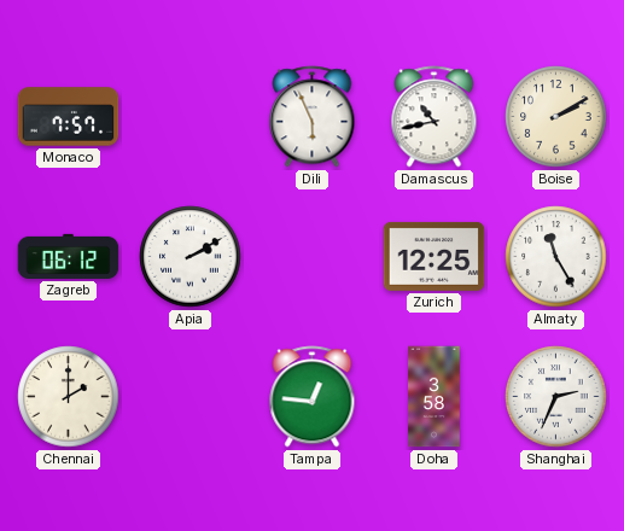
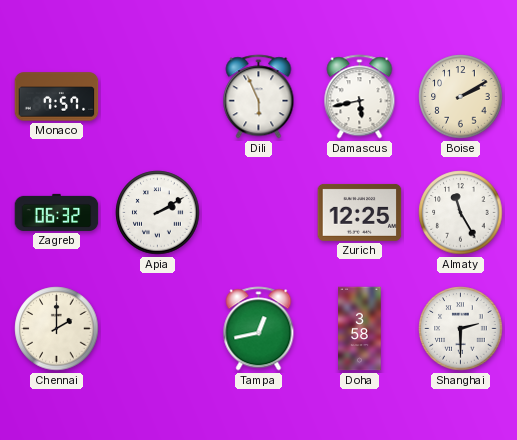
Damascus: 10:43 -> 5:43 (360, 97)
Zagreb: 06:12 -> 06:32 (57, 212)
Tampa: 12:46 -> 12:43 (259, 329)
Shanghai: 2:34 -> 2:30 (461, 329)
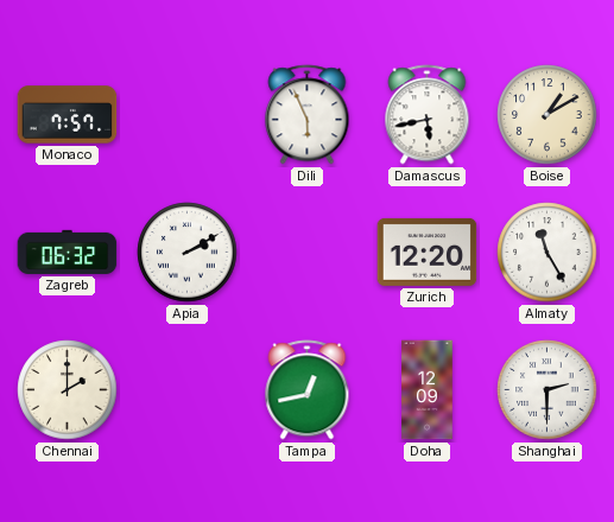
Boise: 2:10 -> 1:10 (547, 115)
Zurich: 12:25 -> 12:20 (428, 252)
Doha: 3:58 -> 12:09 (428, 390)
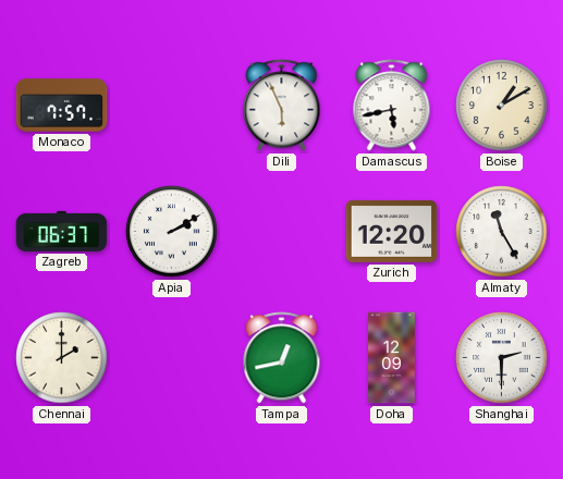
Zagreb: 06:32 -> 06:37 (62, 231)
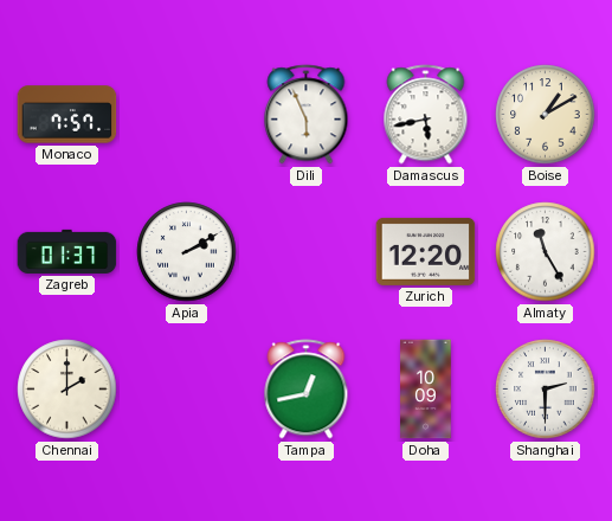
Zagreb: 06:37 -> 01:37 (67, 251)
Doha: 12:09 -> 10:09 (426, 390)
